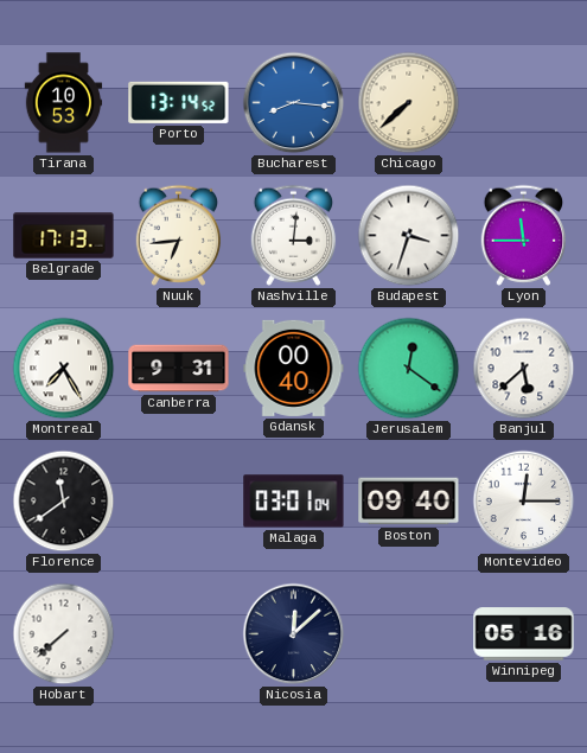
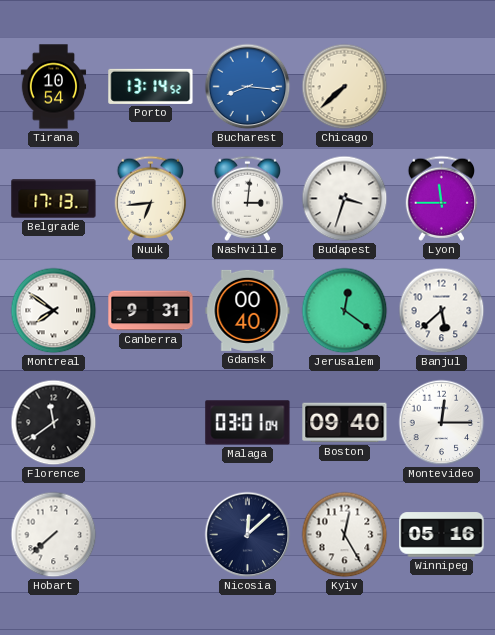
Tirana: 10:53 -> 10:54 (54, 87)
Montreal: 7:25 -> 7:51 (54, 311)
Kyiv: none -> 12:25 (345, 535)
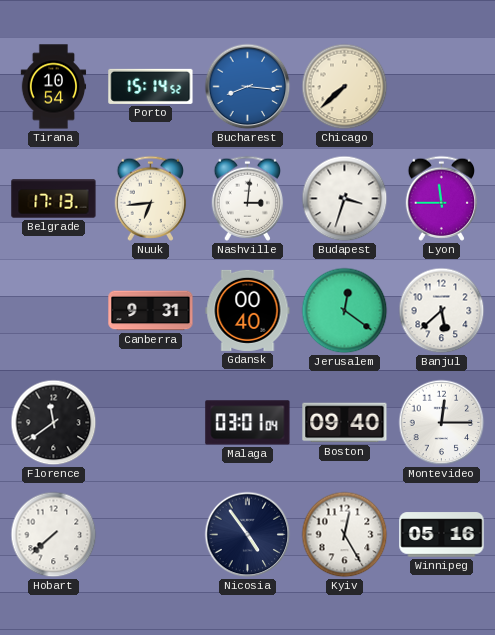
Porto: 13:14 -> 15:14 (151, 86)
Montreal: 7:51 -> none (54, 311)
Nicosia: 12:08 -> 4:54 (248, 535)
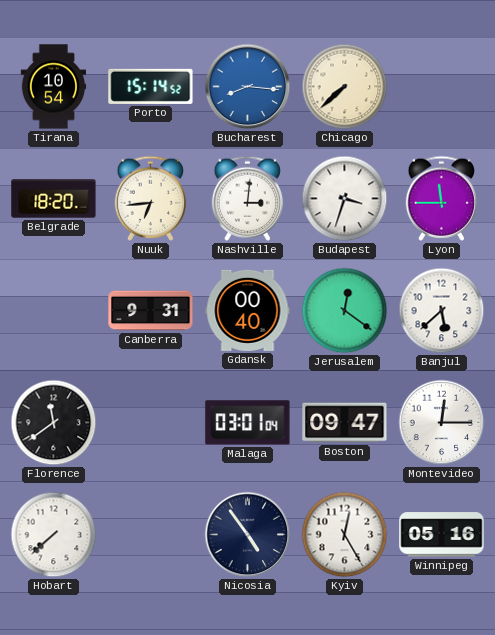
Belgrade: 17:13 -> 18:20 (54, 199)
Boston: 09:40 -> 09:47 (345, 423)
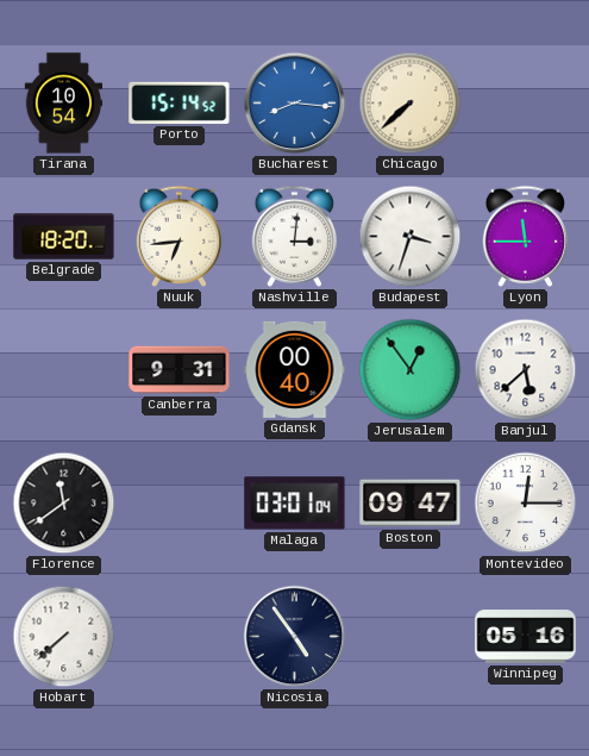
Jerusalem: 12:21 -> 12:54 (411, 370)
Kyiv: 12:25 -> none (345, 535)
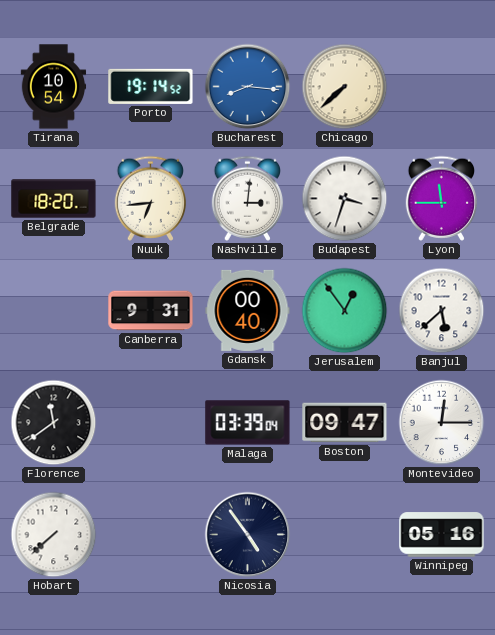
Porto: 15:14 -> 19:14 (151, 86)
Malaga: 03:01 -> 03:39 (248, 423)
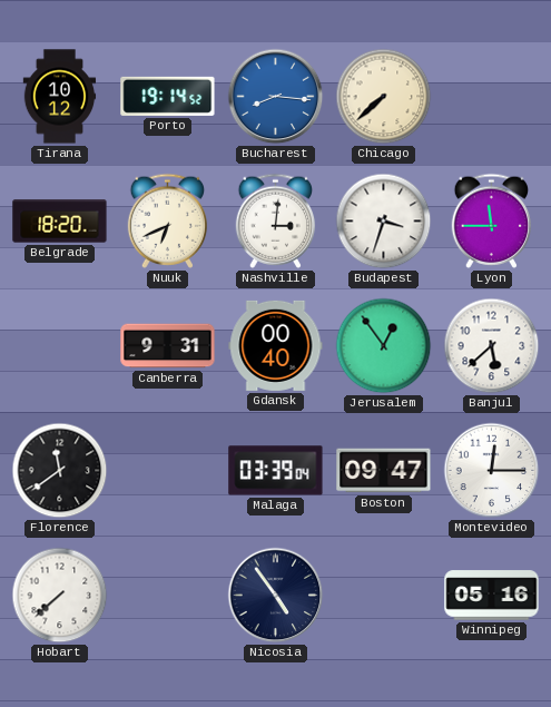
Tirana: 10:54 -> 10:12 (60, 97)
Nuuk: 6:44 -> 6:41 (168, 220)
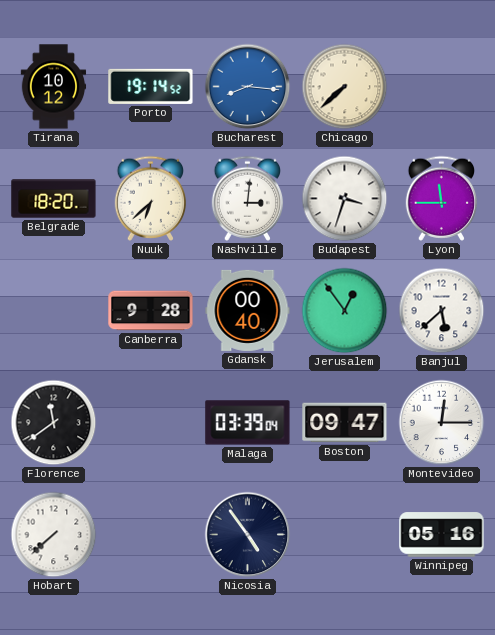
Nuuk: 6:41 -> 6:38 (151, 198)
Canberra: 9:31 -> 9:28 (151, 311)
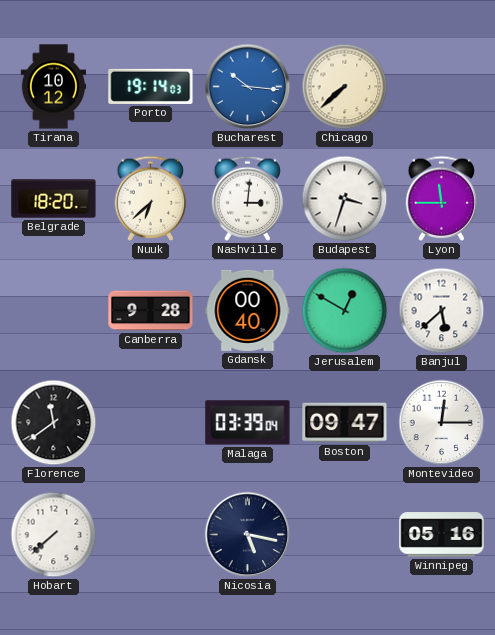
Porto: 19:14:52 -> 19:14:03 (151, 86)
Bucharest: 8:16 -> 10:16 (248, 87)
Jerusalem: 12:54 -> 12:50 (345, 311)
Nicosia: 4:54 -> 5:17 (248, 535)
